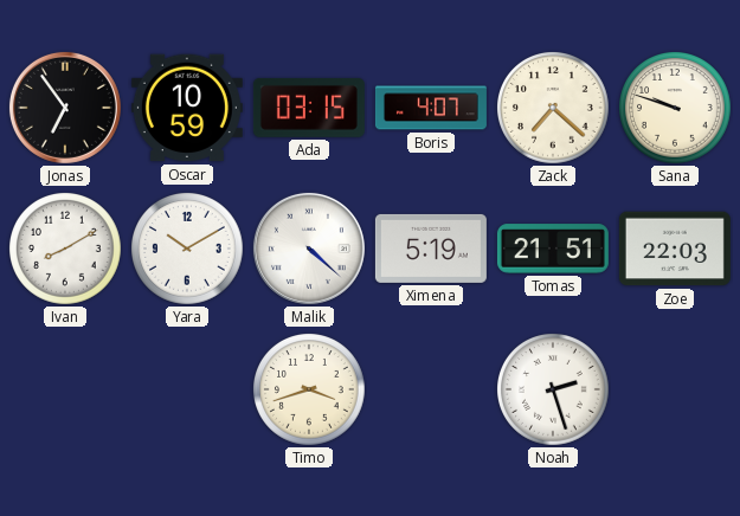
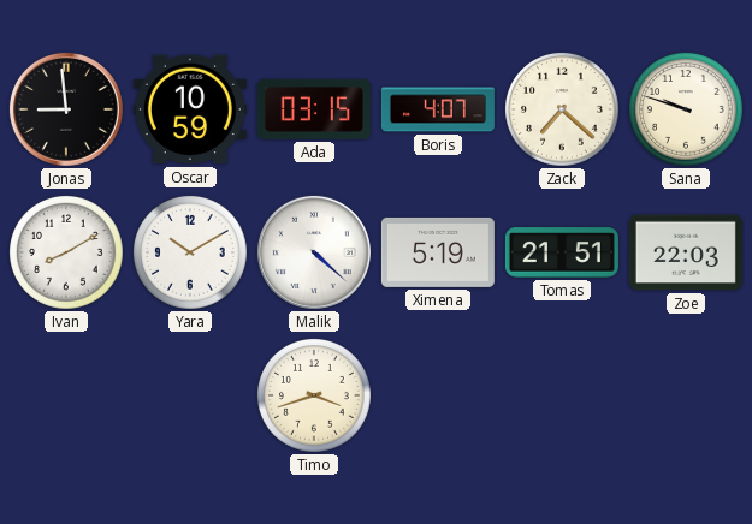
Jonas: 6:54 -> 8:59 (66, 109)
Noah: 2:27 -> none (554, 391)
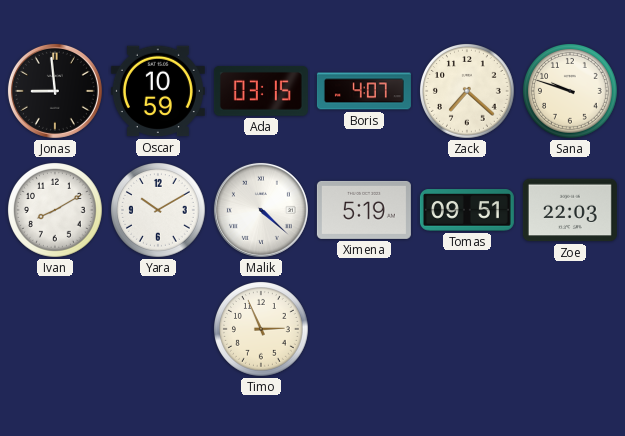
Tomas: 21:51 -> 09:51 (467, 210)
Timo: 3:42 -> 2:56 (262, 330)
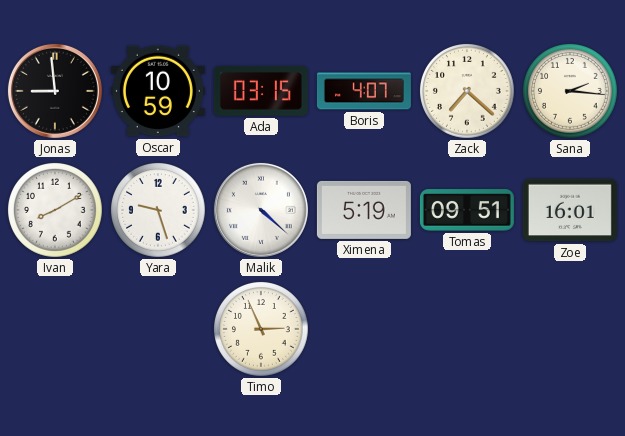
Sana: 9:48 -> 2:16 (571, 92)
Yara: 10:10 -> 9:27 (159, 211)
Zoe: 22:03 -> 16:01 (570, 210)
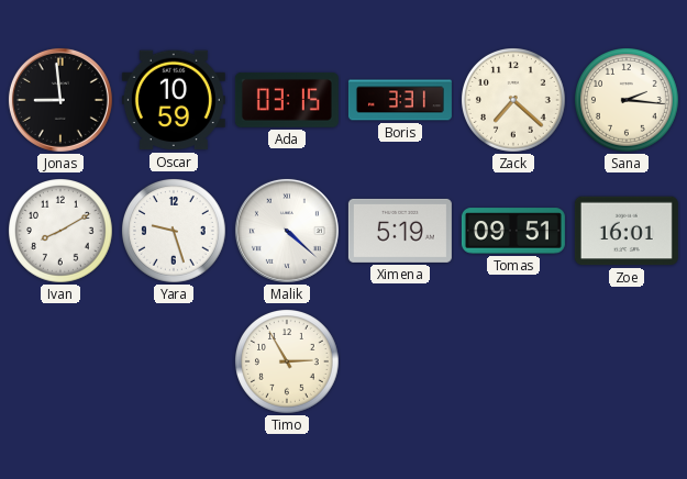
Boris: 4:07 -> 3:31 (400, 100)
Timo: 2:56 -> 2:55 (288, 363)
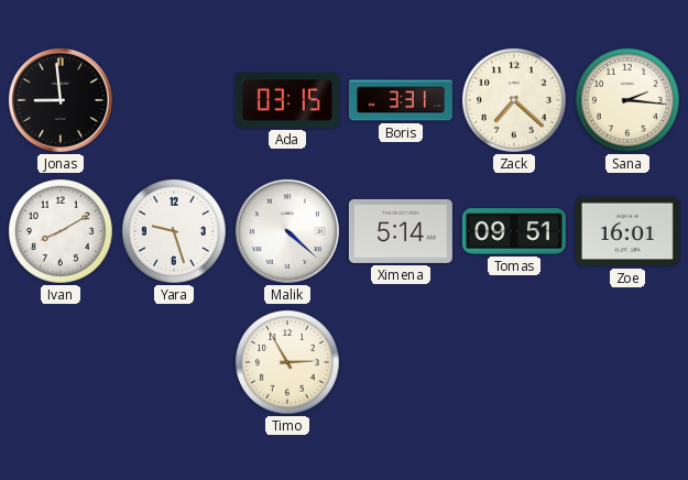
Oscar: 10:59 -> none (174, 100)
Ximena: 5:19 -> 5:14 (401, 231)
